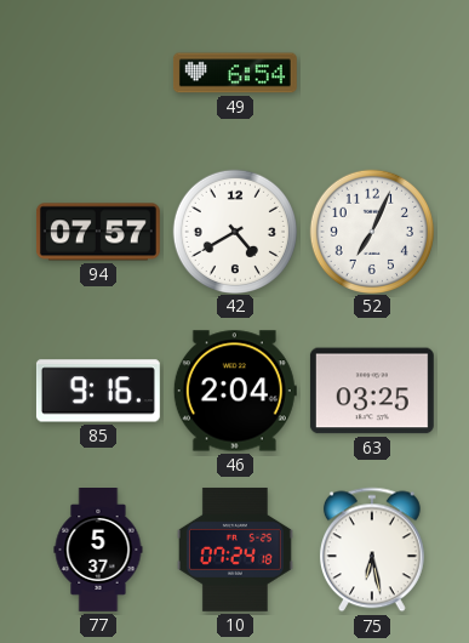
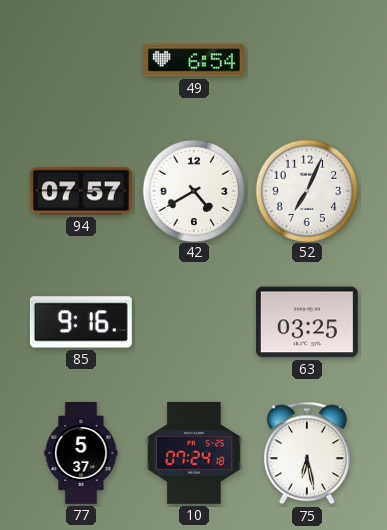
46: 2:04 -> none (235, 391)
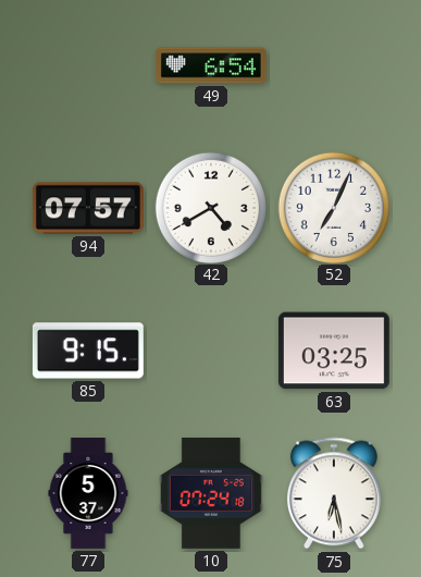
85: 9:16 -> 9:15 (88, 351)
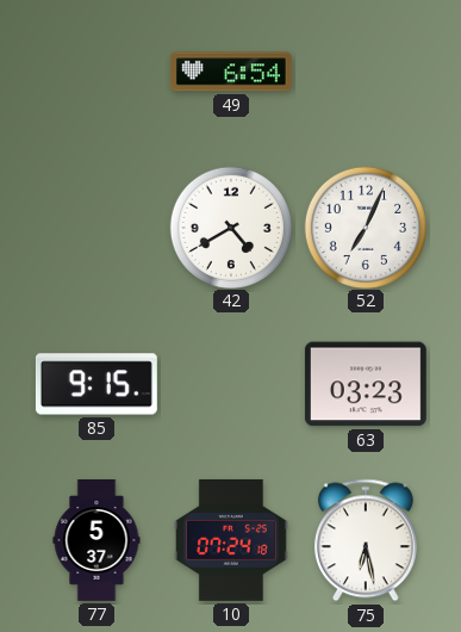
94: 07:57 -> none (88, 208)
63: 03:25 -> 03:23 (366, 384)
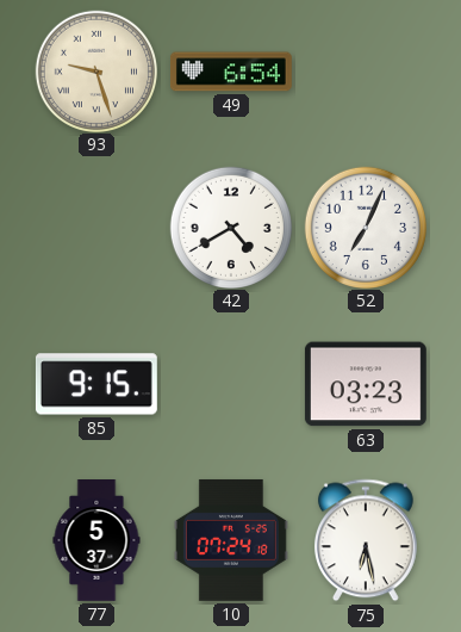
93: none -> 9:27 (95, 70)
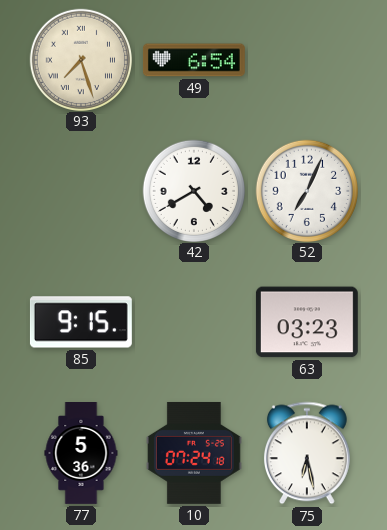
93: 9:27 -> 7:27 (80, 59)
77: 5:37 -> 5:36 (81, 454)
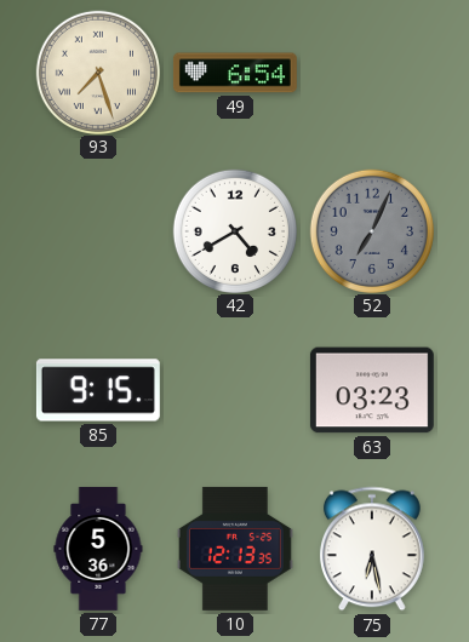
52 dial: white -> grey (371, 230)
10: 07:24 -> 12:13 (235, 549)
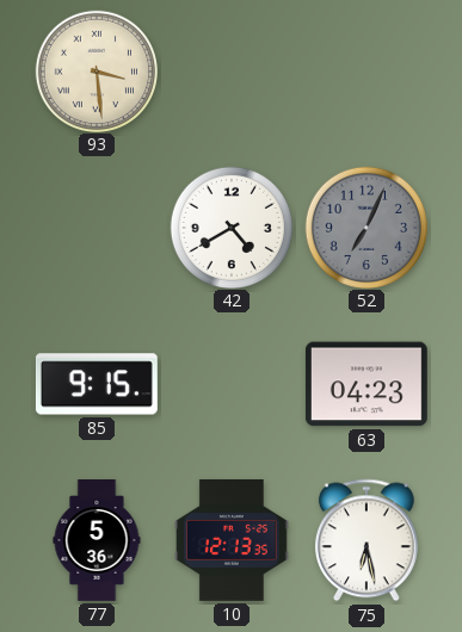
93: 7:27 -> 3:29 (96, 70)
49: 6:54 -> none (235, 73)
63: 03:23 -> 04:23 (366, 384)
